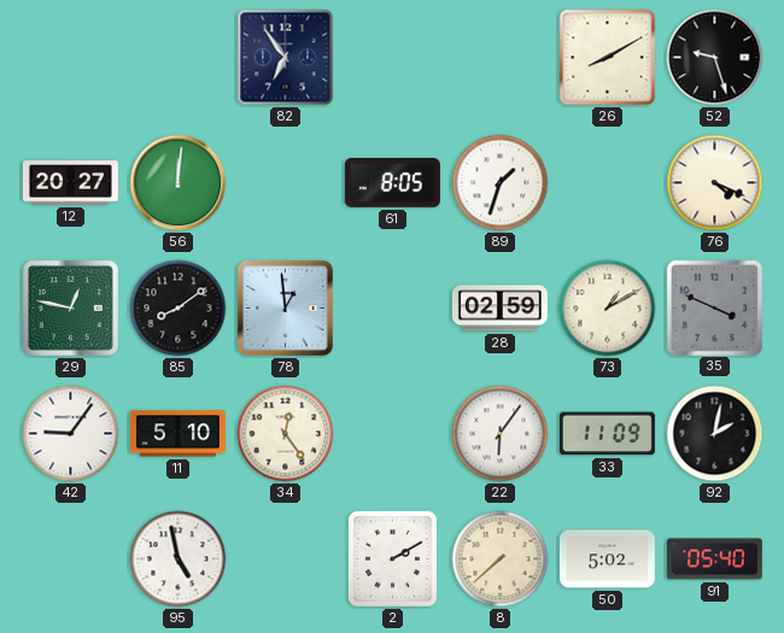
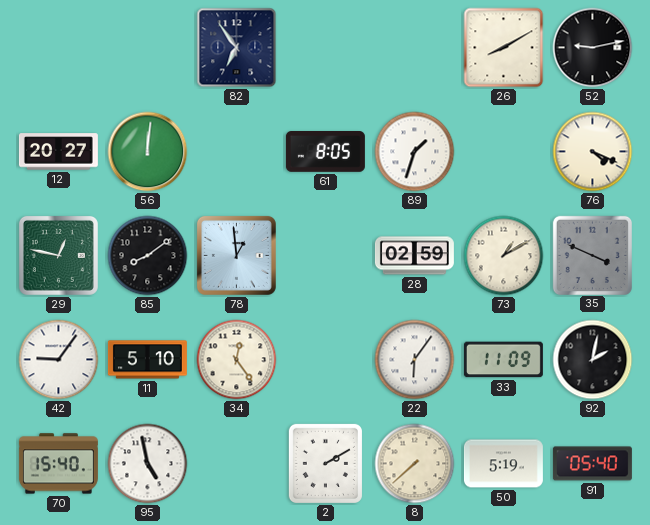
52: 9:27 -> 9:13 (593, 48)
70: none -> 15:40 (58, 464)
50: 5:02 -> 5:19 (503, 464)
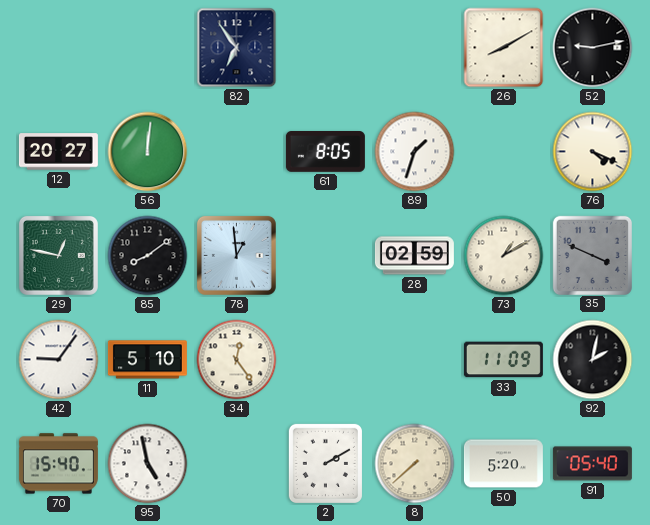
22: 6:06 -> none (415, 360)
50: 5:19 -> 5:20 (503, 464)
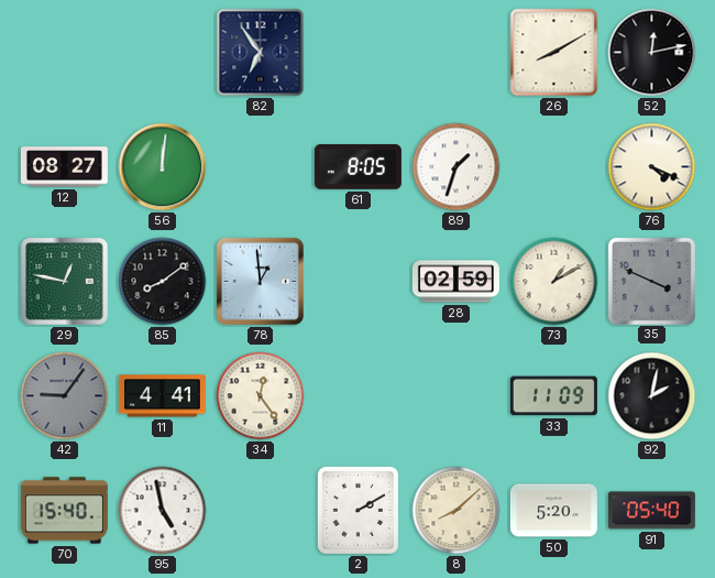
52: 9:13 -> 12:13 (652, 53)
12: 20:27 -> 08:27 (64, 167)
42 dial: white -> grey (65, 396)
11: 5:10 -> 4:41 (162, 396)
8: 7:38 -> 8:08 (457, 511)
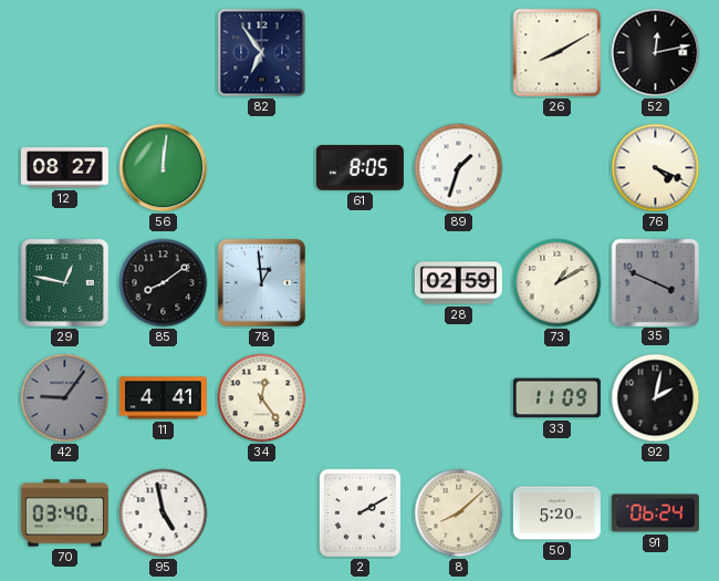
70: 15:40 -> 03:40 (64, 513)
91: 05:40 -> 06:24 (655, 513)
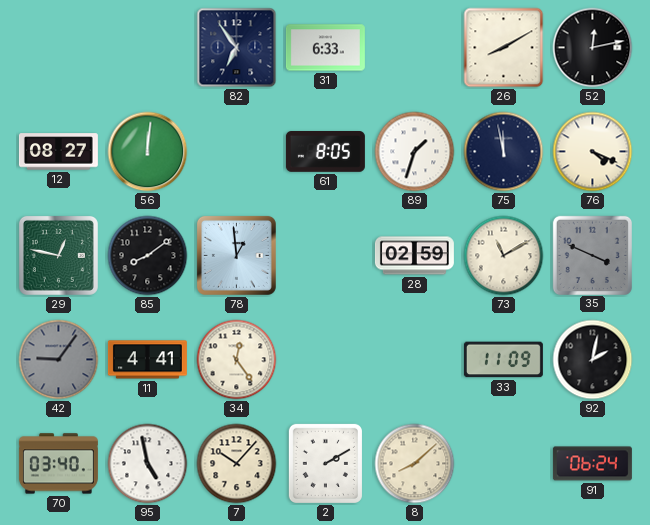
31: none -> 6:33 (325, 48)
75: none -> 11:58 (504, 152)
73: 1:10 -> 11:10 (504, 256)
7: none -> 10:07 (237, 464)
50: 5:20 -> none (556, 513)
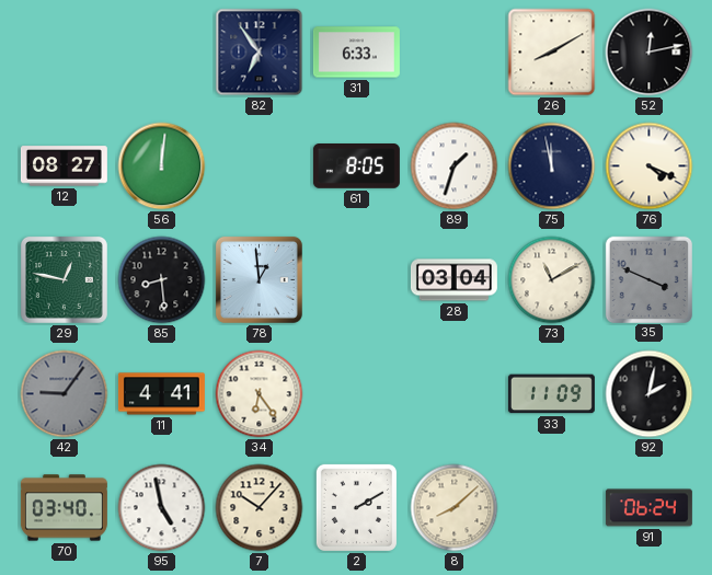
85: 8:09 -> 8:29 (162, 280)
28: 02:59 -> 03:04 (453, 280)
34: 12:24 -> 6:24 (260, 394)
